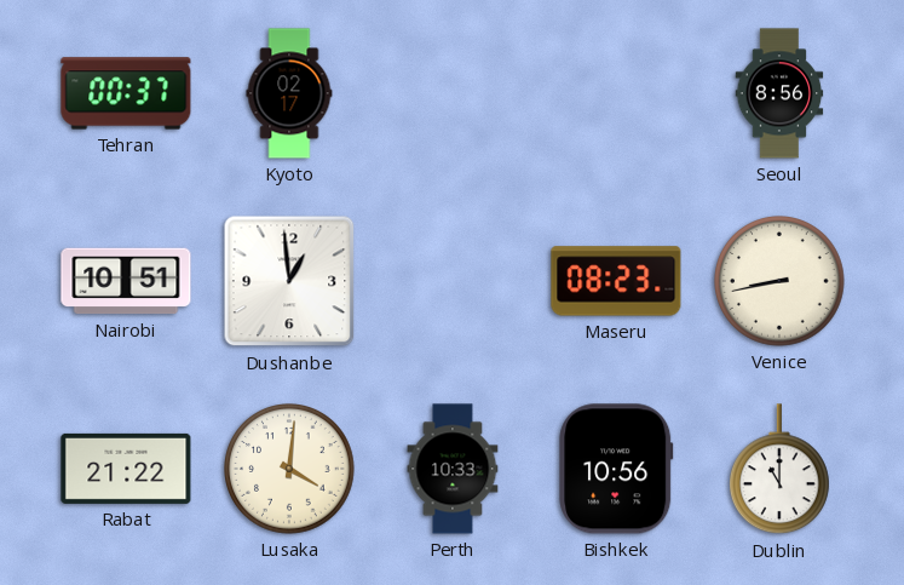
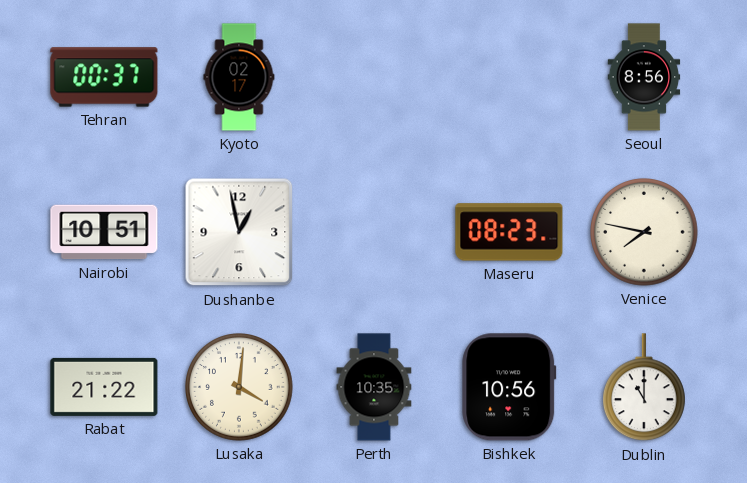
Dushanbe: 12:59 -> 12:58 (239, 232)
Venice: 8:43 -> 7:47 (644, 232)
Perth: 10:33 -> 10:35 (374, 387)
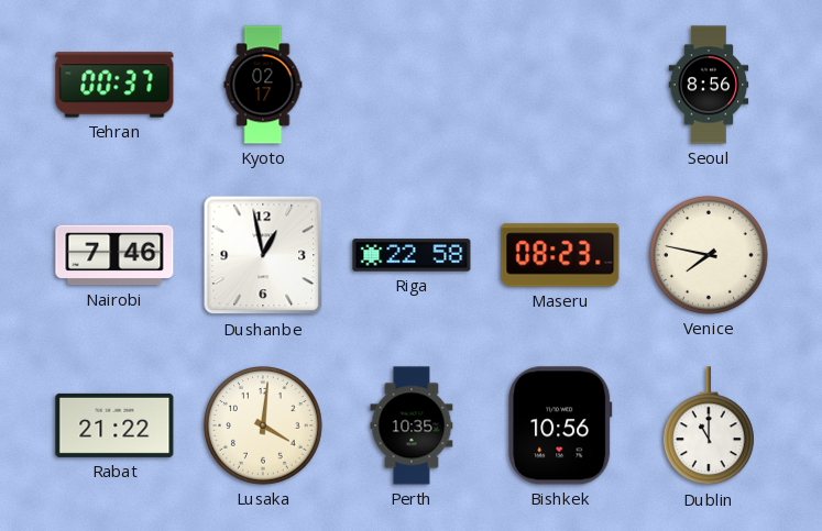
Nairobi: 10:51 -> 7:46 (114, 255)
Riga: none -> 22:58 (412, 255)
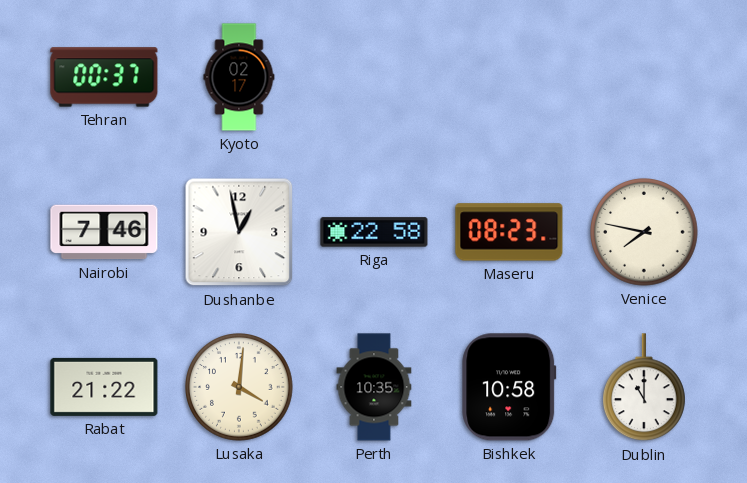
Seoul: 8:56 -> none (709, 85)
Bishkek: 10:56 -> 10:58 (509, 387)
